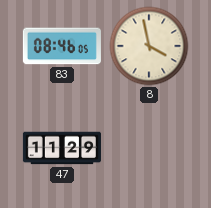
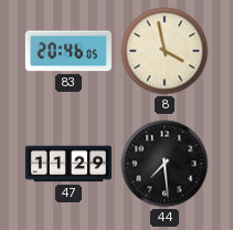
83: 08:46 -> 20:46 (68, 51)
44: none -> 7:29 (165, 164)
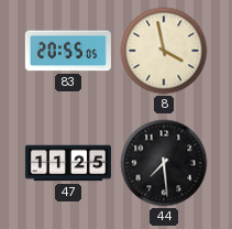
83: 20:46 -> 20:55 (68, 51)
47: 11:29 -> 11:25 (68, 163)
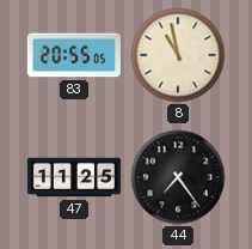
8: 3:58 -> 10:58 (178, 55)
44: 7:29 -> 7:24 (178, 177)
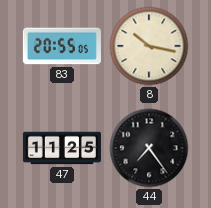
8: 10:58 -> 10:17 (149, 46)
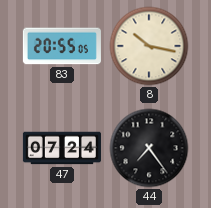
47: 11:25 -> 07:24 (62, 148)
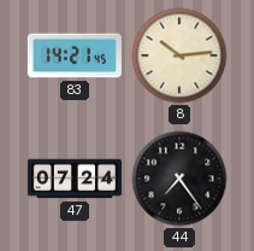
83: 20:55 -> 14:21 (75, 56)
8: 10:17 -> 10:14 (179, 56)
